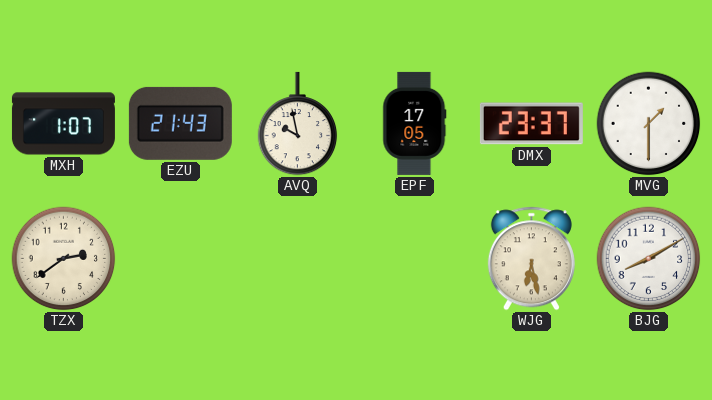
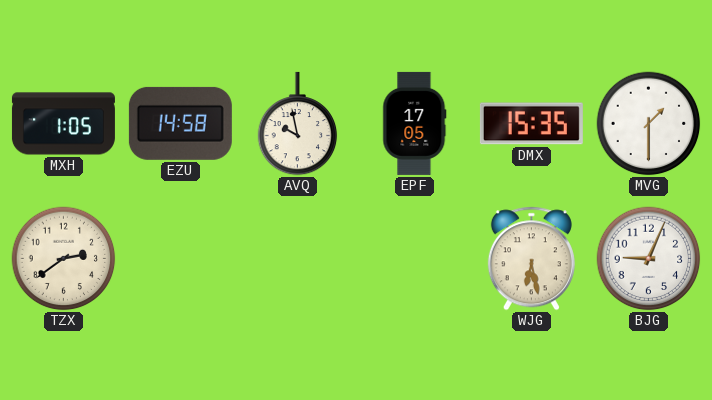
MXH: 1:07 -> 1:05 (63, 124)
EZU: 21:43 -> 14:58 (180, 123)
DMX: 23:37 -> 15:35 (531, 124)
BJG: 8:10 -> 9:04 (649, 259)
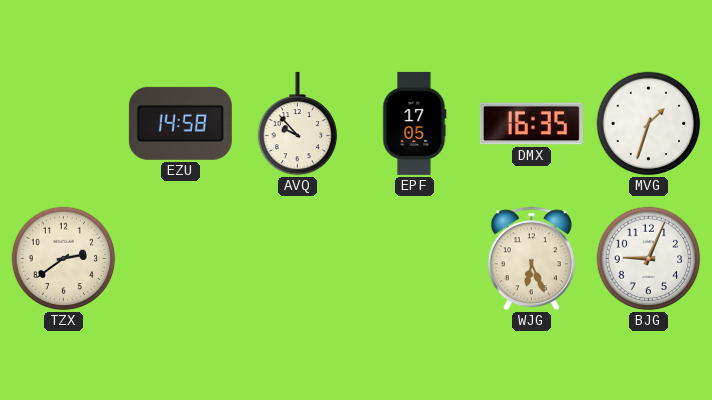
MXH: 1:05 -> none (63, 124)
AVQ: 9:58 -> 9:53 (298, 124)
DMX: 15:35 -> 16:35 (531, 124)
MVG: 1:30 -> 1:33 (649, 124)
WJG: 6:28 -> 6:26 (531, 259)
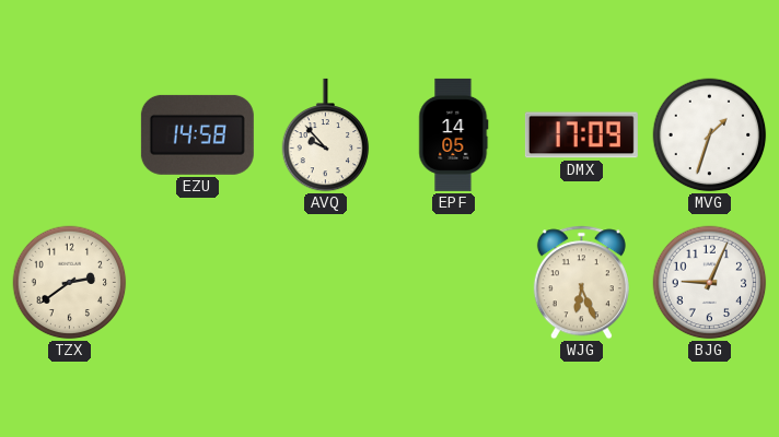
EPF: 17:05 -> 14:05 (454, 134)
DMX: 16:35 -> 17:09 (581, 135)
